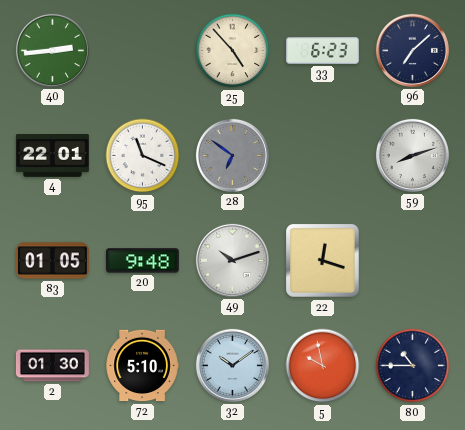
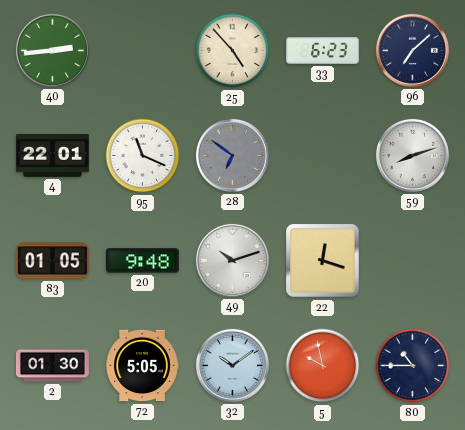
72: 5:10 -> 5:05 (142, 366)
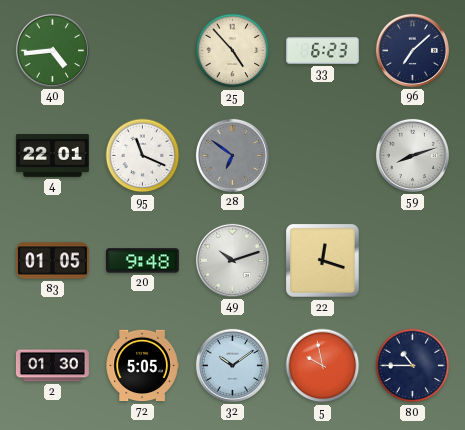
40: 2:44 -> 4:44 (52, 50)
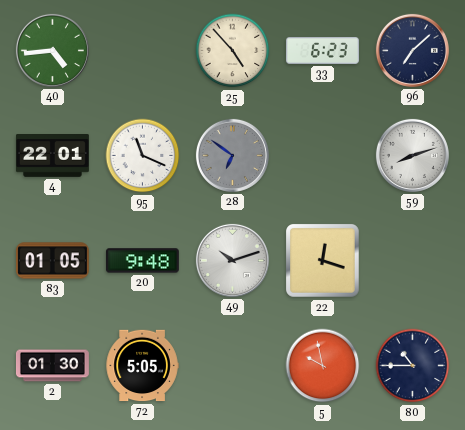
32: 10:09 -> none (232, 365)
